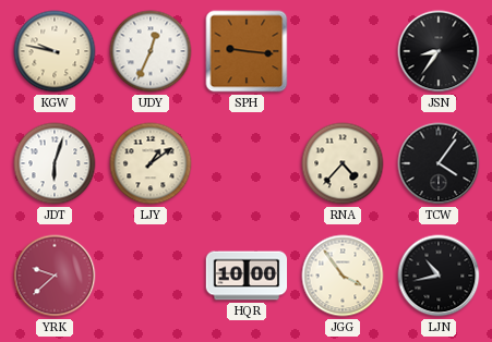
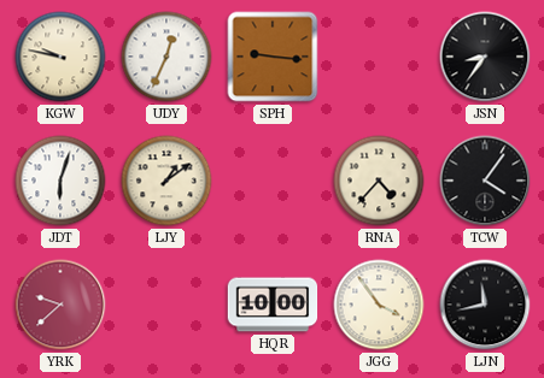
LJN: 10:43 -> 11:43 (485, 305)
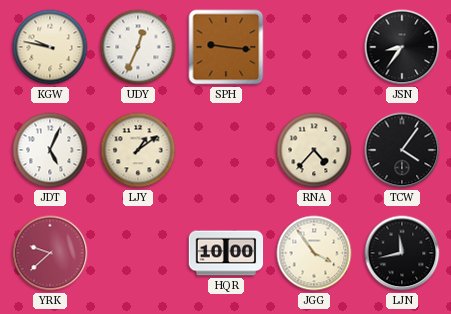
JDT: 6:03 -> 5:04 (50, 150)
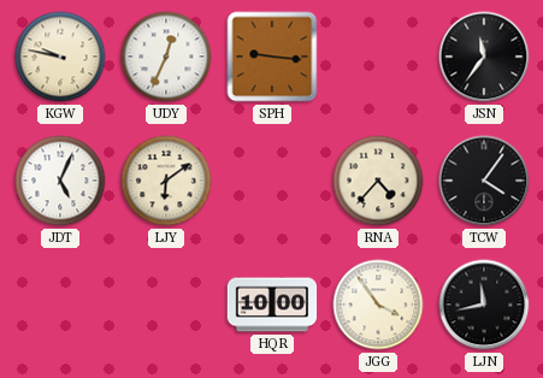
JSN: 8:36 -> 11:36 (484, 57)
LJY: 1:09 -> 6:09 (166, 181)
YRK: 9:38 -> none (50, 253)
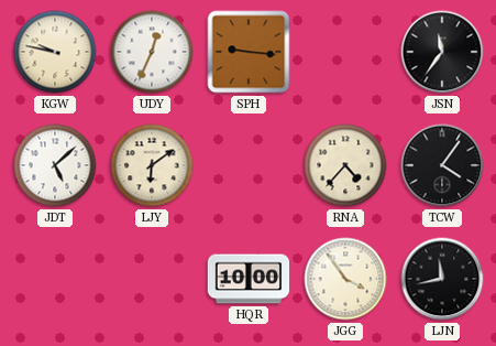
JDT: 5:04 -> 5:08 (55, 165)
